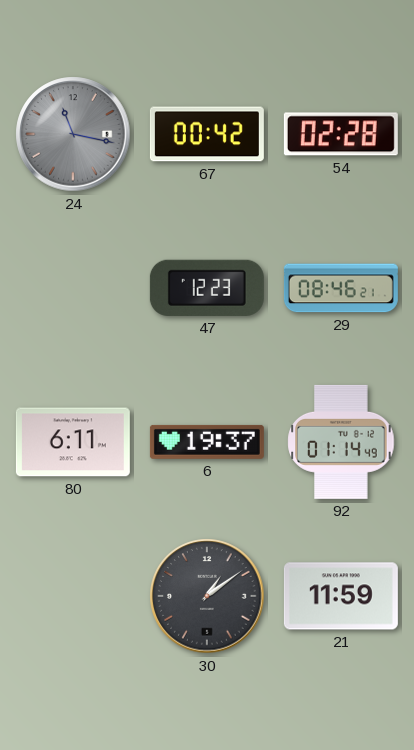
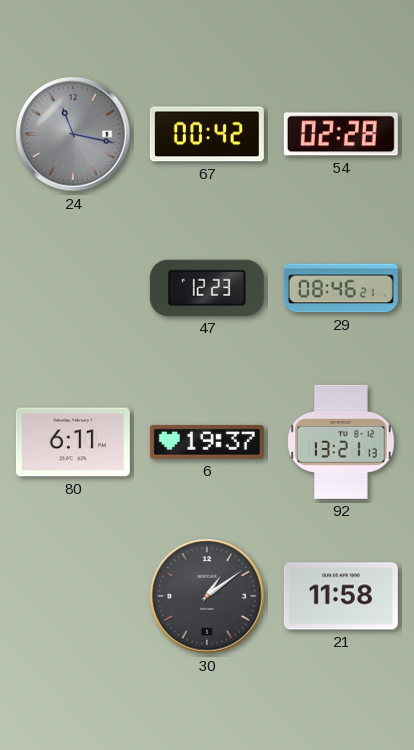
92: 01:14 -> 13:21 (341, 442)
21: 11:59 -> 11:58 (341, 596)
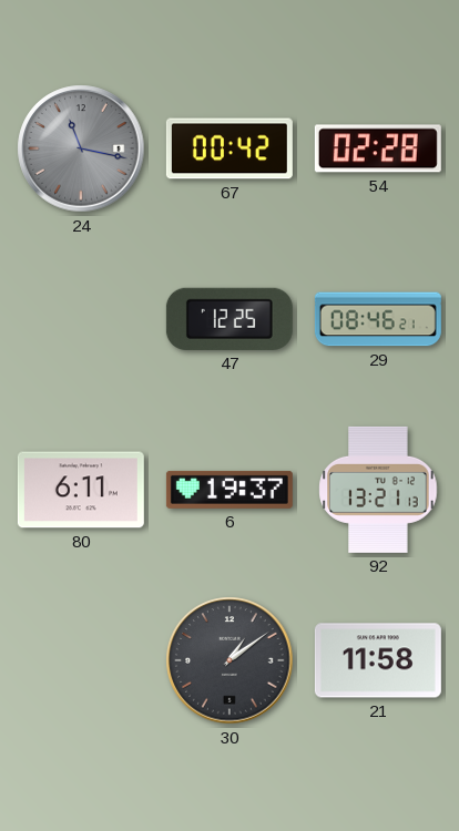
47: 12:23 -> 12:25 (229, 319)
